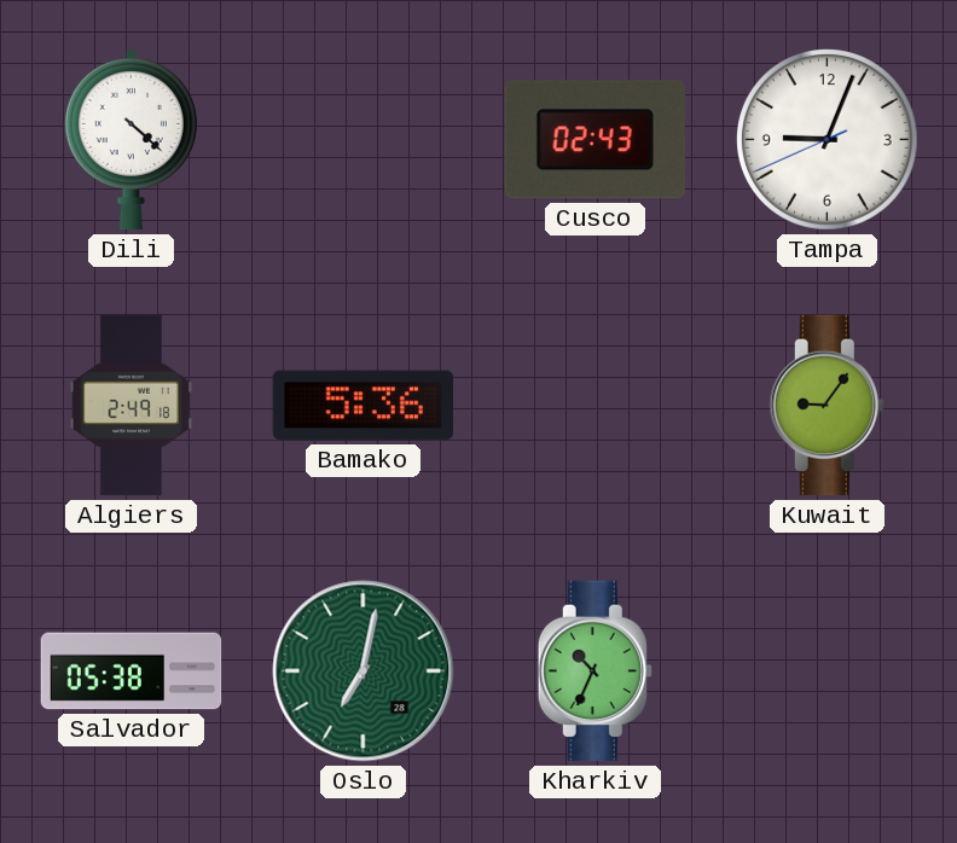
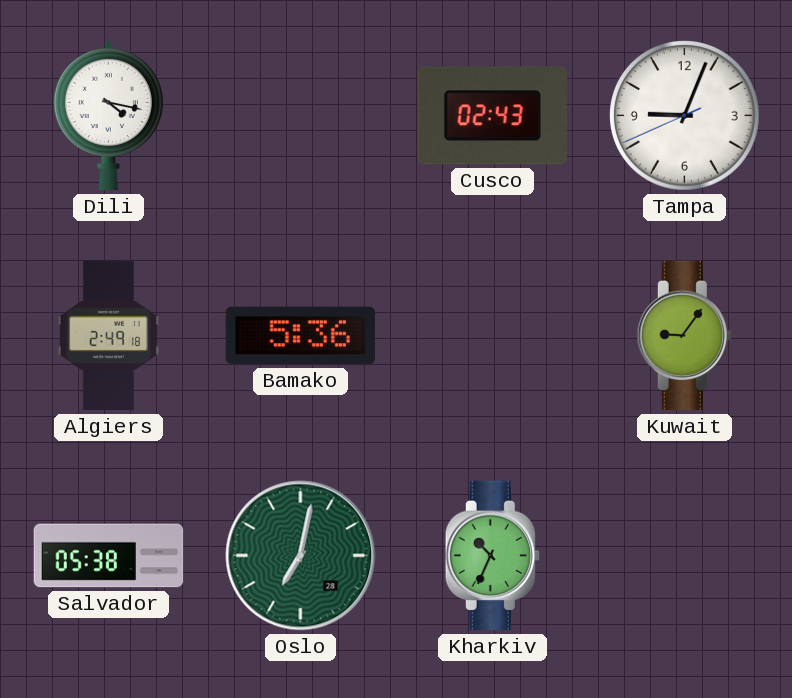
Dili: 4:22 -> 4:17 (108, 115)
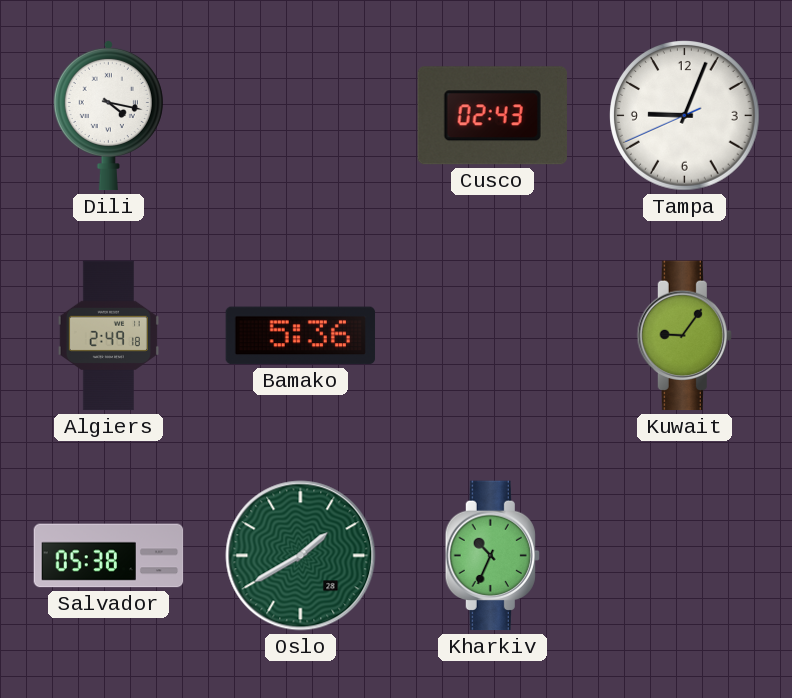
Oslo: 7:02 -> 1:40 (301, 556)
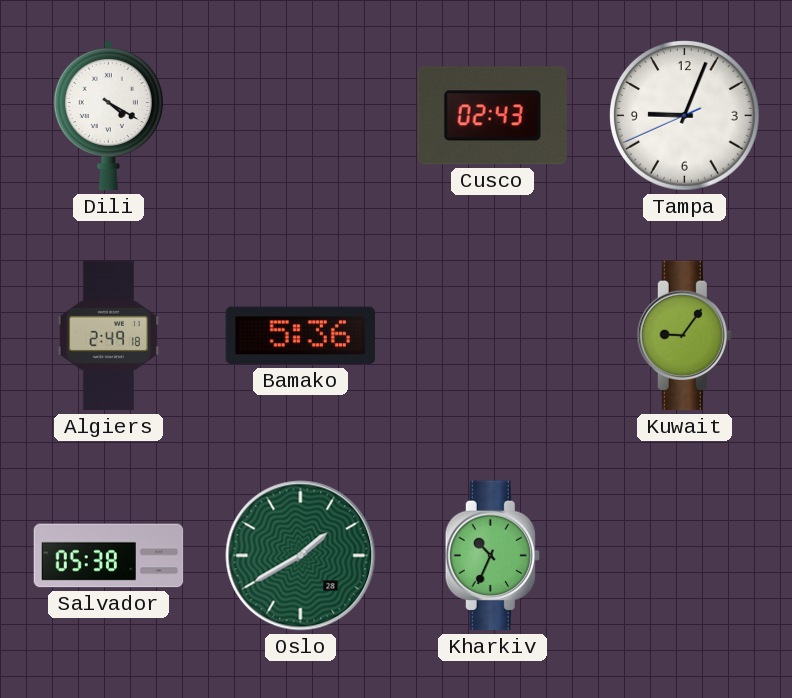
Dili: 4:17 -> 4:20 (108, 115)
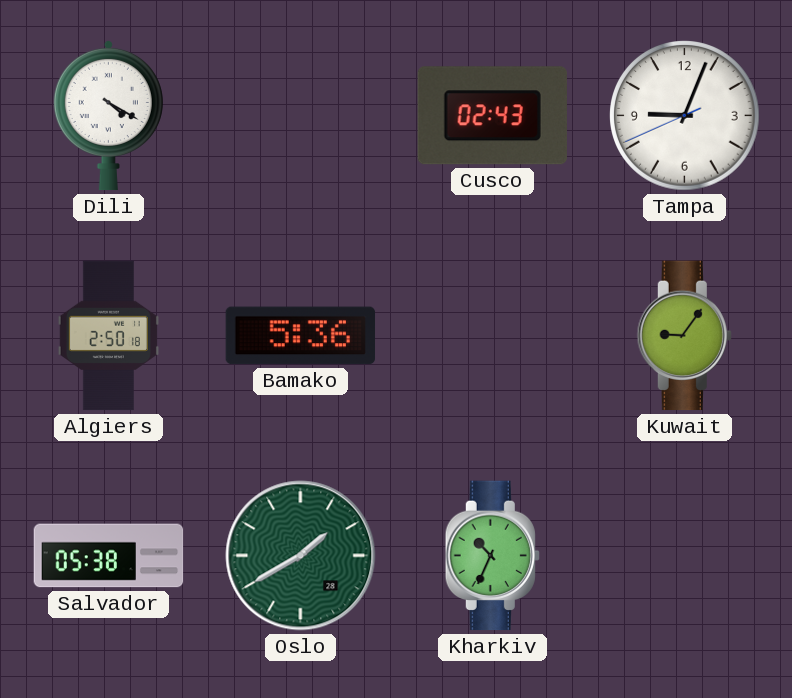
Algiers: 2:49 -> 2:50 (108, 336)
